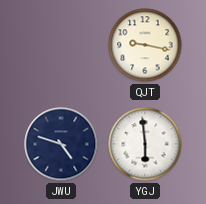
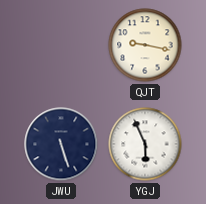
JWU: 4:48 -> 5:27 (61, 144)
YGJ: 5:59 -> 5:56 (145, 144)
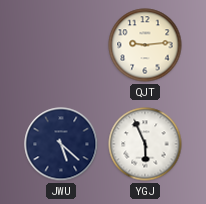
QJT: 9:17 -> 9:14 (145, 45)
JWU: 5:27 -> 5:22 (61, 144)
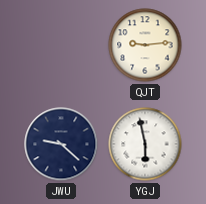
JWU: 5:22 -> 9:22 (61, 144)
YGJ: 5:56 -> 5:58 (145, 144)
